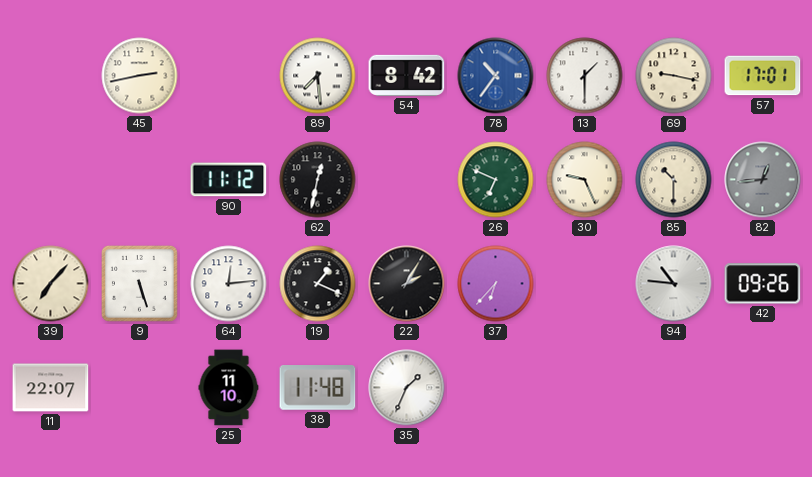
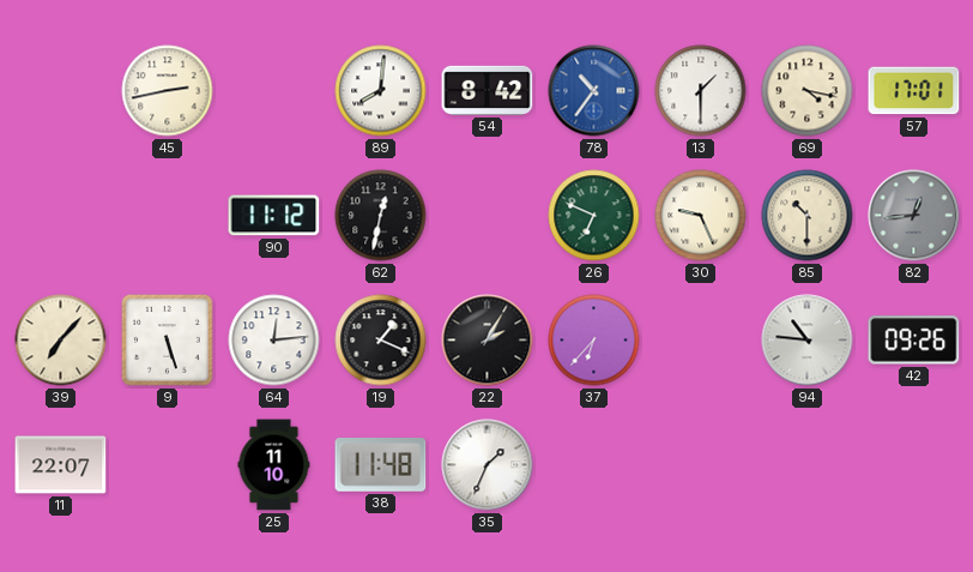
89: 7:29 -> 8:01 (381, 91)
69: 9:17 -> 4:17 (808, 91)
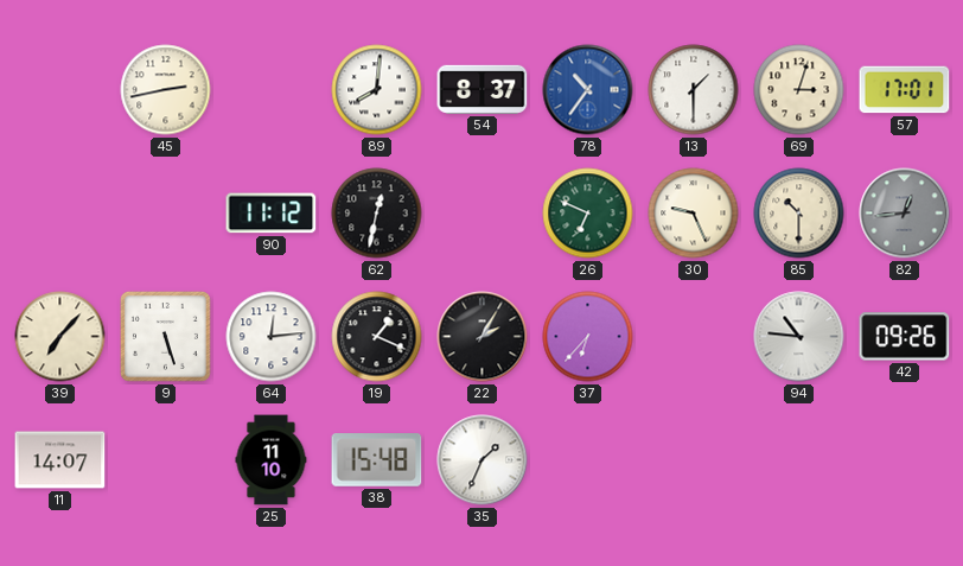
54: 8:42 -> 8:37 (483, 89)
69: 4:17 -> 3:03 (799, 90)
11: 22:07 -> 14:07 (60, 460)
38: 11:48 -> 15:48 (377, 460)
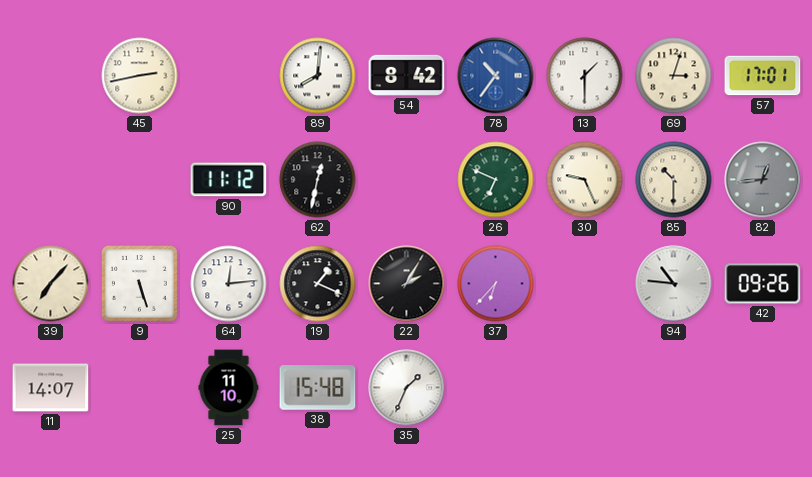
54: 8:37 -> 8:42 (407, 75)
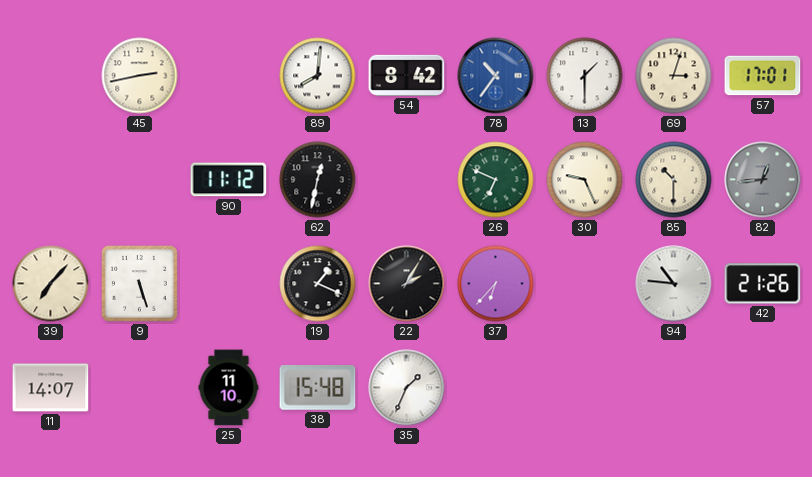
64: 12:14 -> none (229, 284)
42: 09:26 -> 21:26 (763, 284)
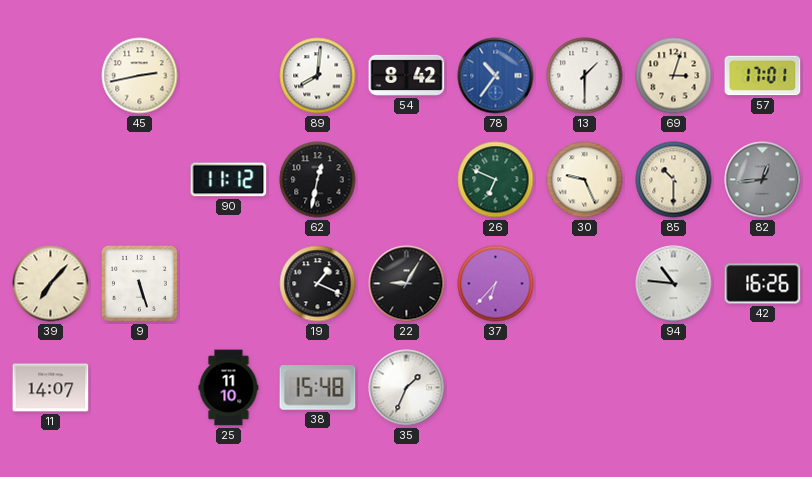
22: 2:05 -> 9:05 (407, 284)
42: 21:26 -> 16:26 (763, 284)
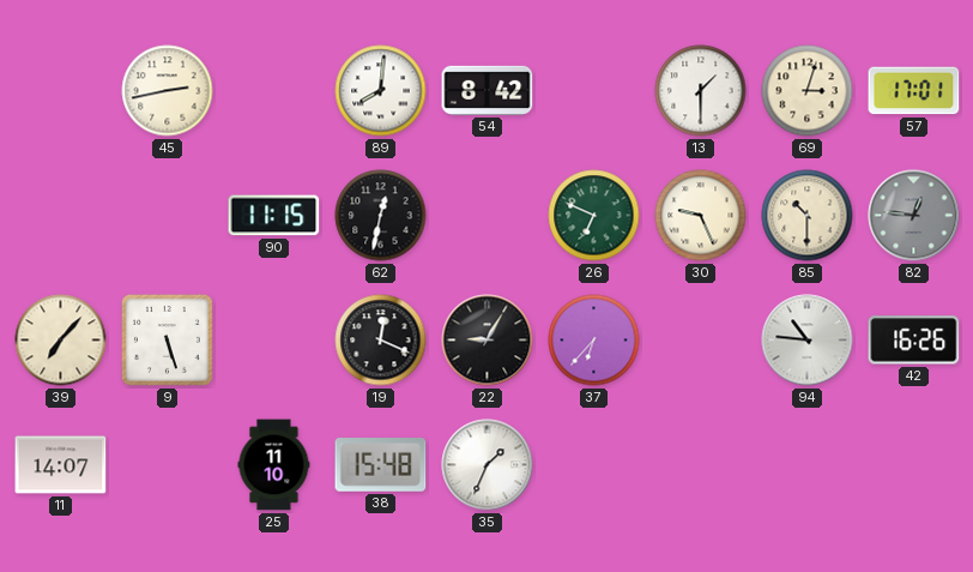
78: 10:36 -> none (496, 76)
90: 11:12 -> 11:15 (274, 216)
82: 12:44 -> 12:46 (914, 216)
19: 1:19 -> 12:19 (381, 341)
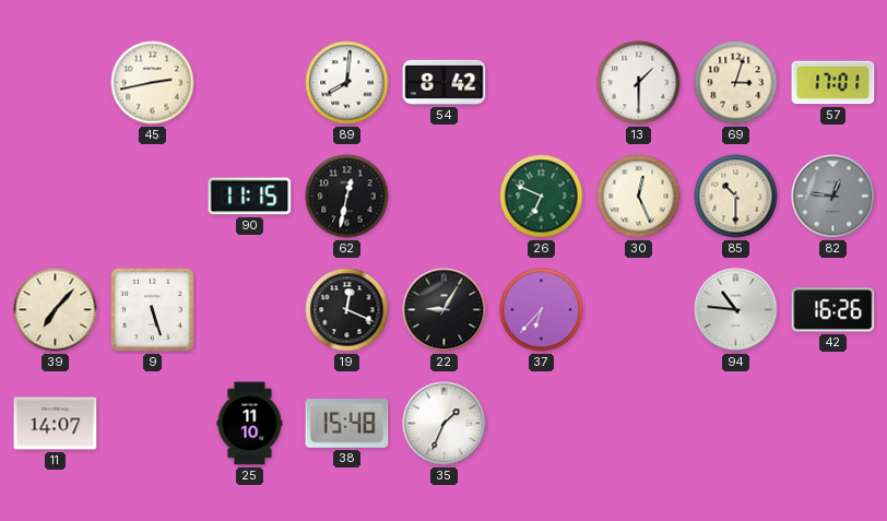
30: 9:26 -> 12:26 (639, 197)
